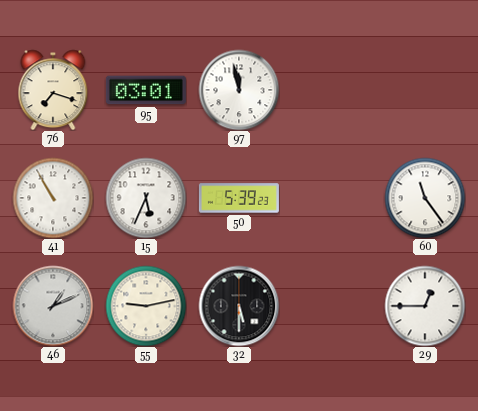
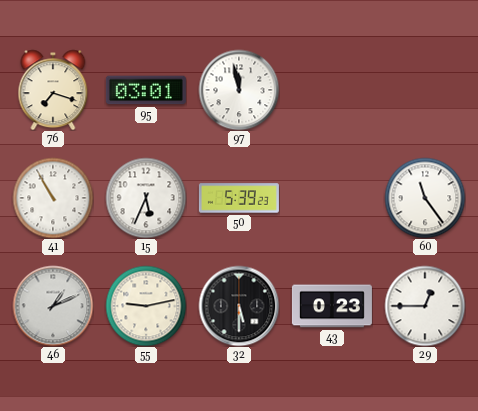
43: none -> 0:23 (332, 306)
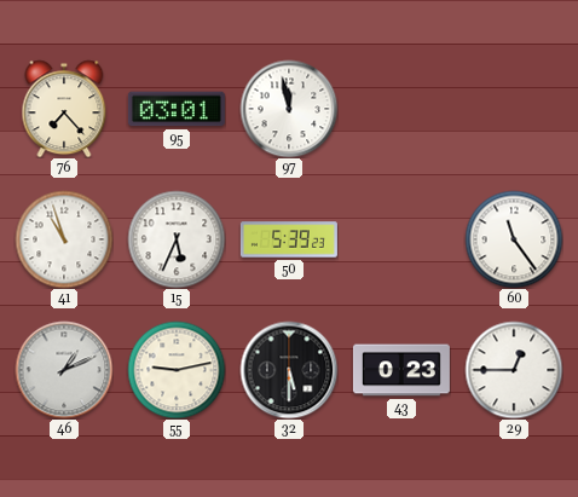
76: 7:18 -> 7:23 (64, 109)
41: 10:55 -> 10:57 (64, 239)
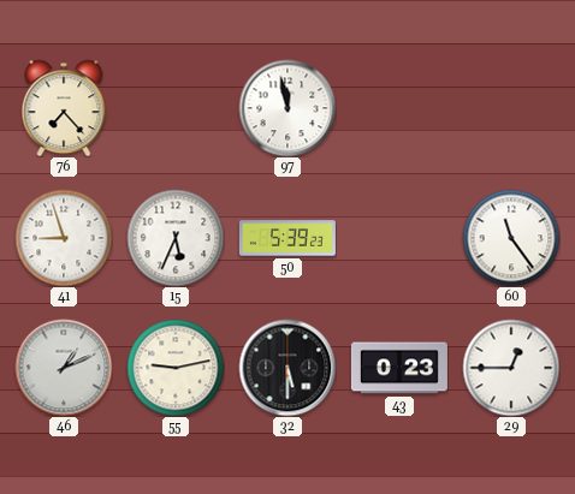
95: 03:01 -> none (177, 109)
41: 10:57 -> 8:57 (64, 238)
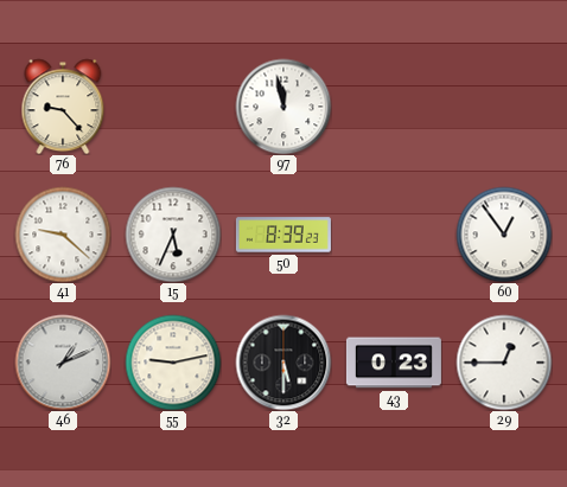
76: 7:23 -> 9:23 (63, 107)
41: 8:57 -> 9:22 (63, 235)
50: 5:39 -> 8:39 (283, 235)
60: 11:24 -> 12:54 (504, 235)
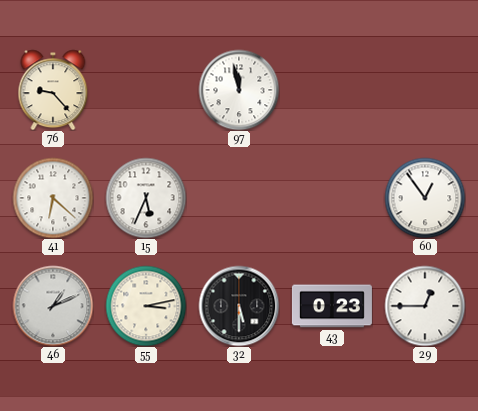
41: 9:22 -> 6:22 (53, 198)
50: 8:39 -> none (283, 235)
55: 9:13 -> 3:13 (146, 306)
